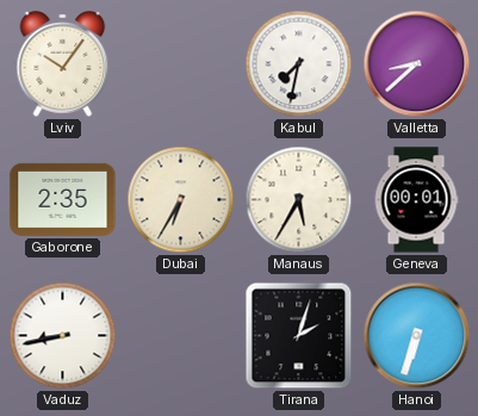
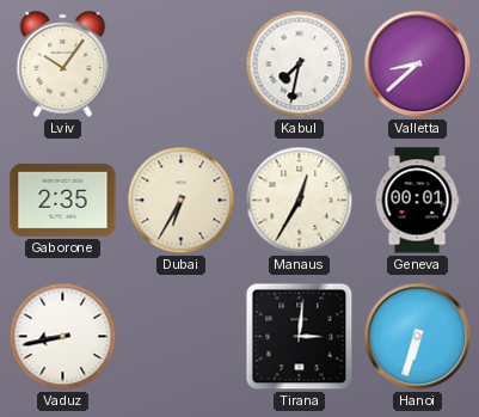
Manaus: 5:35 -> 12:35 (300, 201)
Tirana: 2:03 -> 3:01 (300, 337)
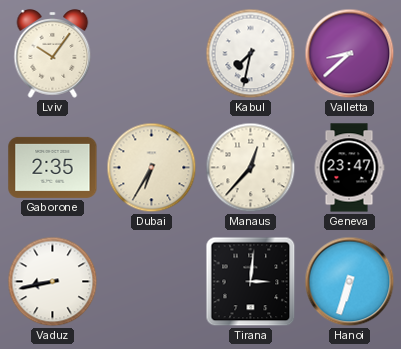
Manaus: 12:35 -> 12:37 (251, 168)
Geneva: 00:01 -> 23:47 (349, 168)
